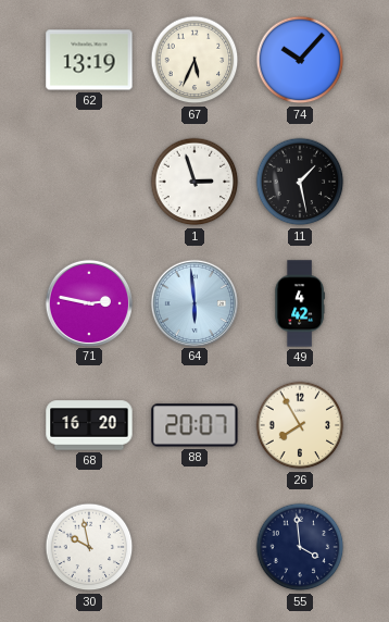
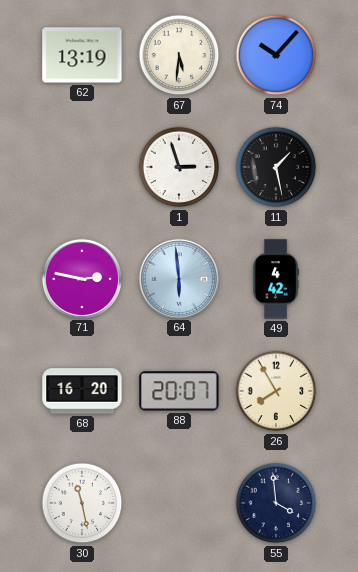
67: 5:34 -> 5:31 (179, 55)
30: 9:58 -> 11:28 (82, 503)
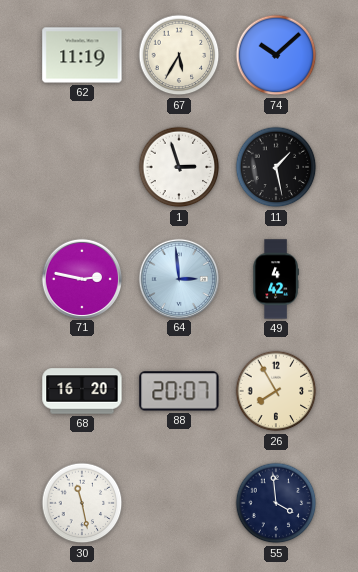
62: 13:19 -> 11:19 (82, 55)
67: 5:31 -> 5:35 (179, 55)
74: 10:07 -> 10:08 (276, 55)
64: 5:59 -> 2:59 (178, 278)
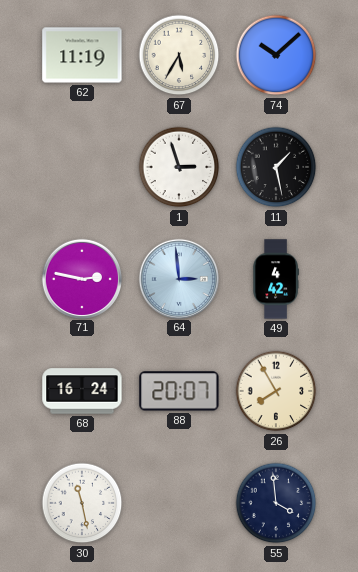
68: 16:20 -> 16:24 (82, 391)
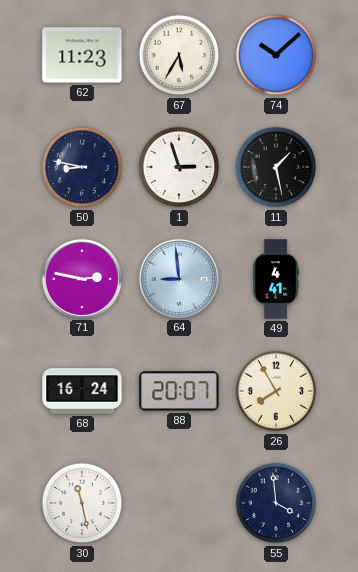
62: 11:19 -> 11:23 (82, 55)
50: none -> 8:47 (82, 167)
64: 2:59 -> 8:59 (178, 278)
49: 4:42 -> 4:41 (276, 279)
